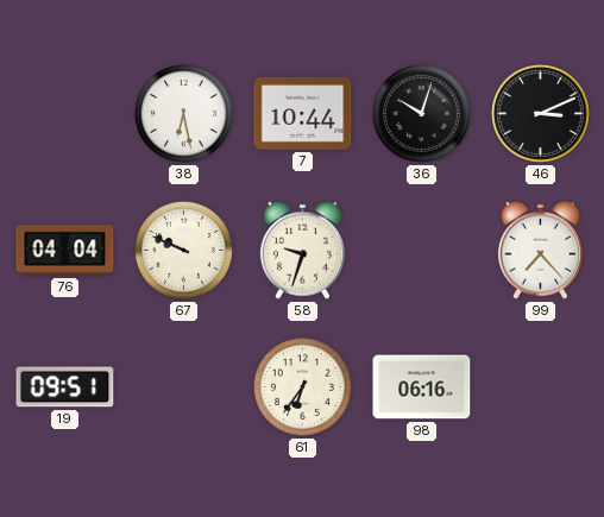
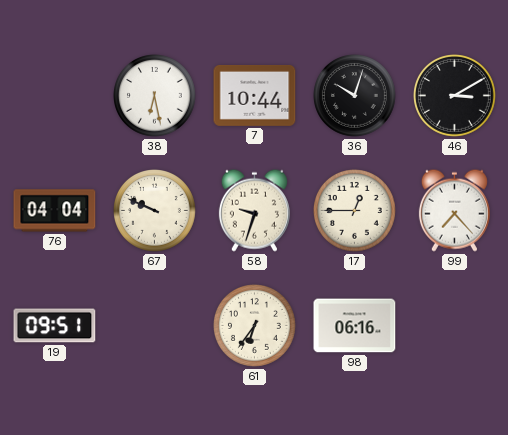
46: 3:11 -> 3:10 (455, 96)
17: none -> 12:45 (355, 211)
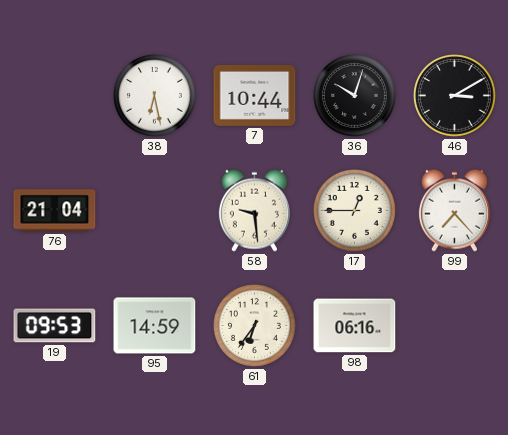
76: 04:04 -> 21:04 (55, 211)
67: 9:49 -> none (155, 211)
58: 9:33 -> 9:29 (254, 210)
19: 09:51 -> 09:53 (55, 326)
95: none -> 14:59 (155, 326)
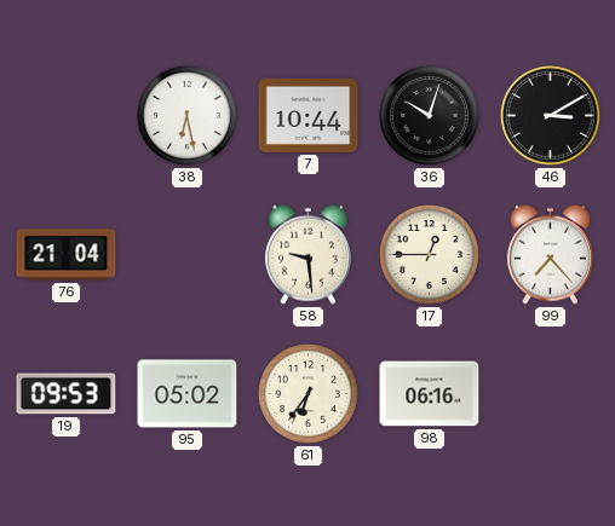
95: 14:59 -> 05:02 (188, 394)
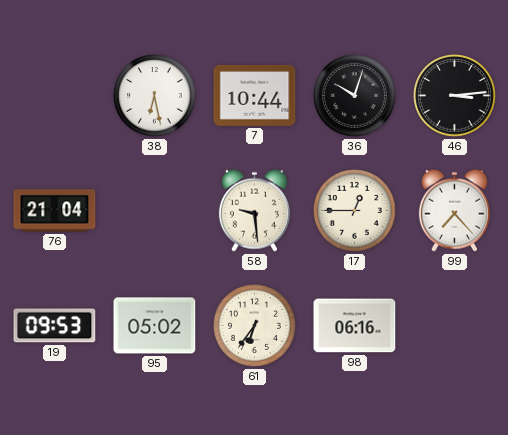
46: 3:10 -> 3:14 (455, 96)
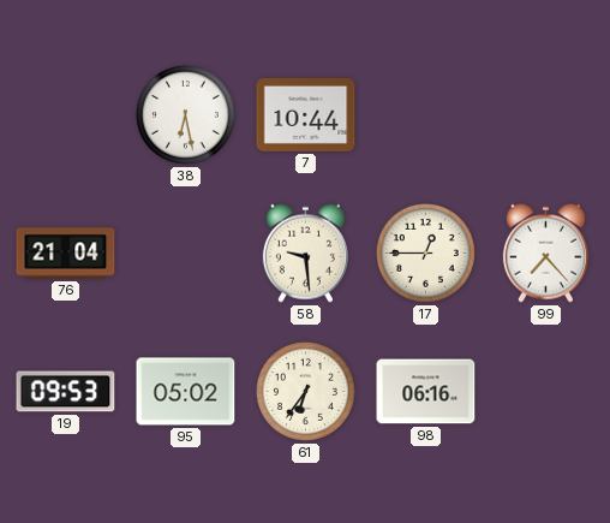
36: 10:03 -> none (355, 96)
46: 3:14 -> none (455, 96)
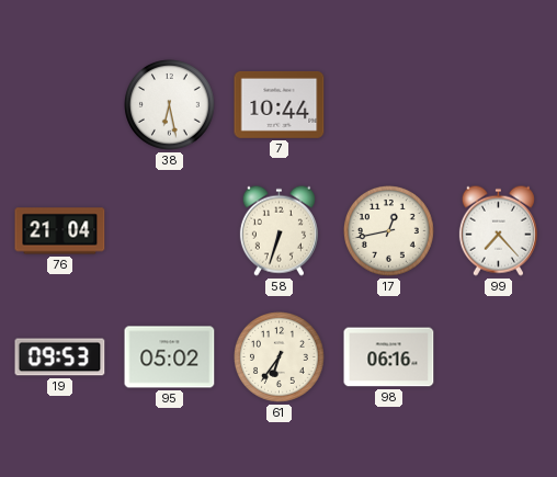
58: 9:29 -> 6:33 (278, 230)
17: 12:45 -> 12:43 (389, 231)
